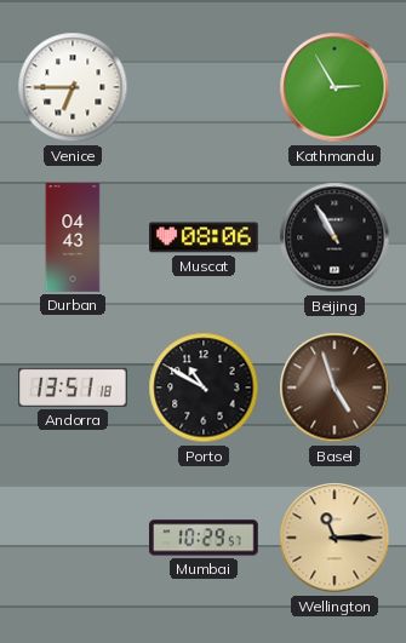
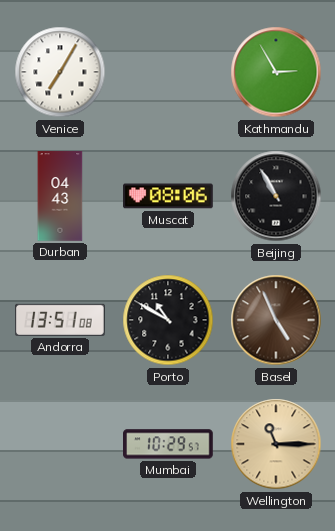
Venice: 6:45 -> 7:05 (60, 72)
Andorra: 13:51:18 -> 13:51:08 (61, 320)
Basel: 4:57 -> 4:56 (276, 320)
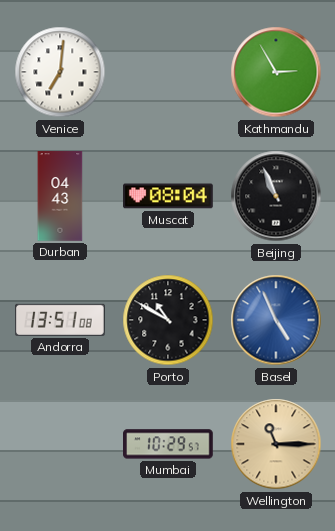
Venice: 7:05 -> 7:01 (60, 72)
Muscat: 08:06 -> 08:04 (168, 196)
Beijing: 10:55 -> 10:56 (276, 196)
Basel dial: brown -> blue (276, 320)
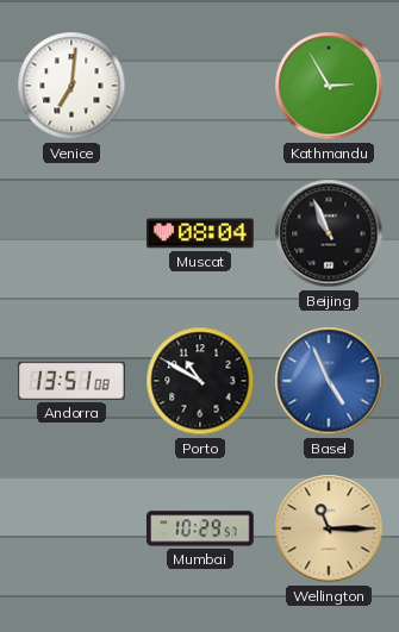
Durban: 04:43 -> none (60, 196)
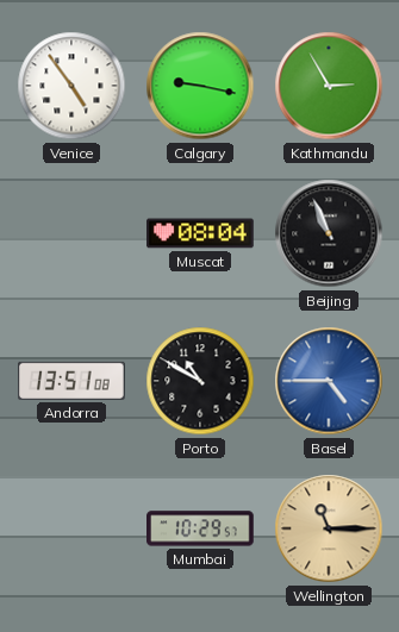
Venice: 7:01 -> 4:54 (71, 86)
Calgary: none -> 9:17 (200, 86)
Basel: 4:56 -> 4:45 (329, 381)
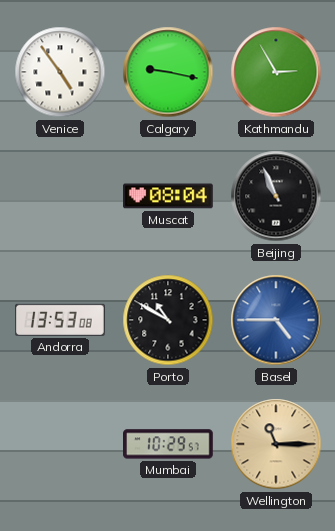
Andorra: 13:51 -> 13:53 (61, 320)
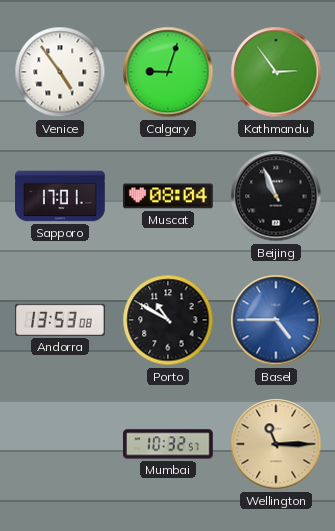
Calgary: 9:17 -> 9:03 (168, 72)
Kathmandu: 2:55 -> 2:54 (276, 72)
Sapporo: none -> 17:01 (60, 196)
Mumbai: 10:29 -> 10:32 (169, 444)
